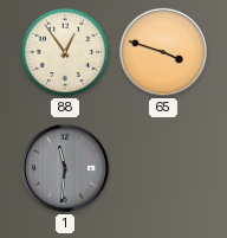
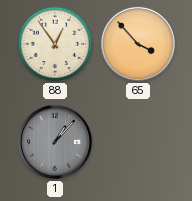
65: 3:48 -> 3:53 (138, 44)
1: 11:31 -> 1:07 (55, 142)
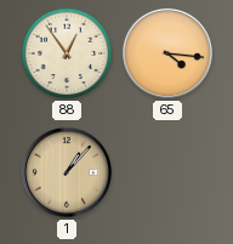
65: 3:53 -> 4:16 (167, 53)
1 dial: grey -> champagne (67, 172)
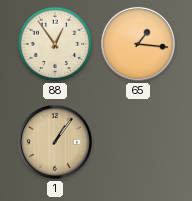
65: 4:16 -> 1:16 (138, 44)
1: 1:07 -> 1:06 (55, 142)
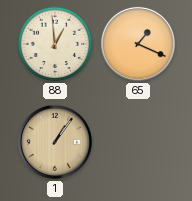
88: 12:54 -> 12:59 (55, 44)
65: 1:16 -> 1:19 (138, 44)
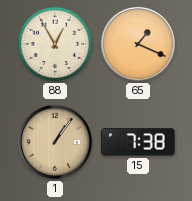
88: 12:59 -> 12:55 (55, 44)
15: none -> 7:38 (138, 142)
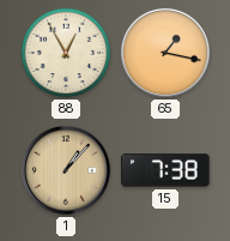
65: 1:19 -> 1:17 (165, 53)
1: 1:06 -> 1:07 (66, 170)
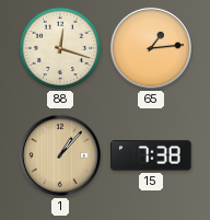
88: 12:55 -> 12:18 (60, 48)
65: 1:17 -> 1:14 (151, 48)
